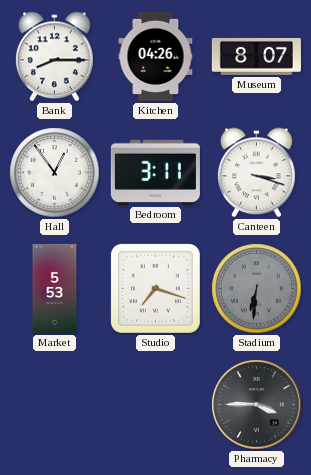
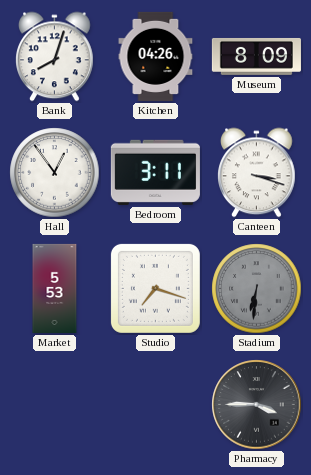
Bank: 8:15 -> 8:03 (55, 57)
Museum: 8:07 -> 8:09 (256, 56)
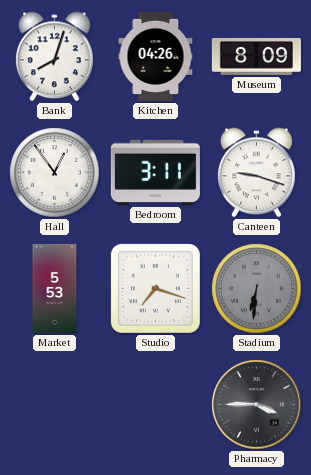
Canteen: 3:18 -> 9:18 (257, 173)
